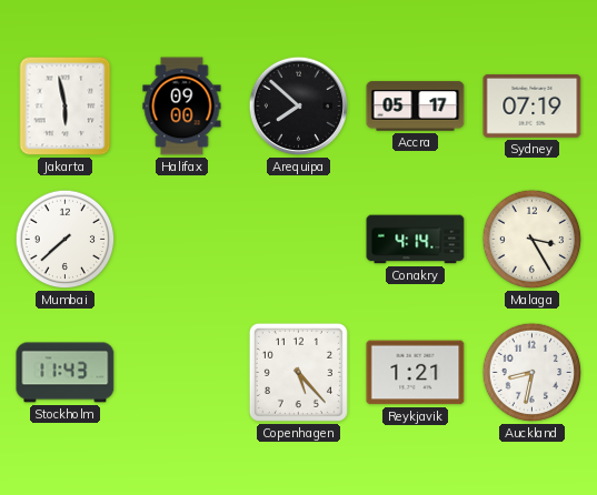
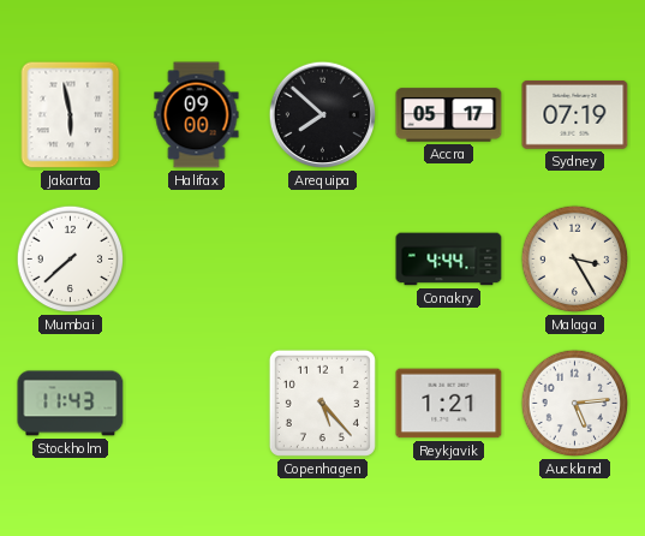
Conakry: 4:14 -> 4:44 (449, 260)
Auckland: 8:32 -> 5:14 (575, 404)
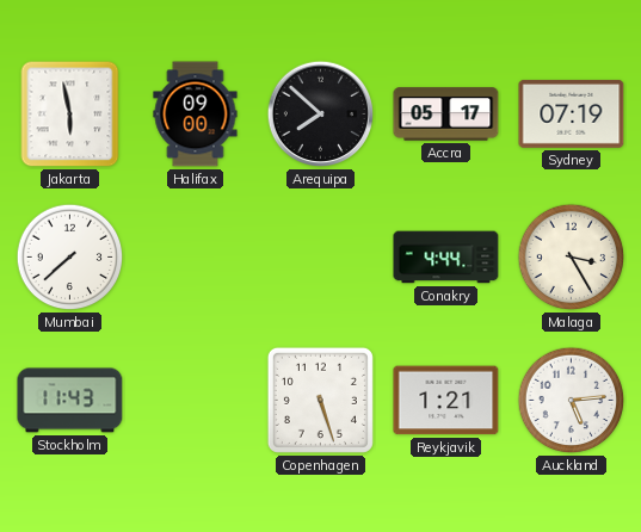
Copenhagen: 5:23 -> 5:27 (320, 400)
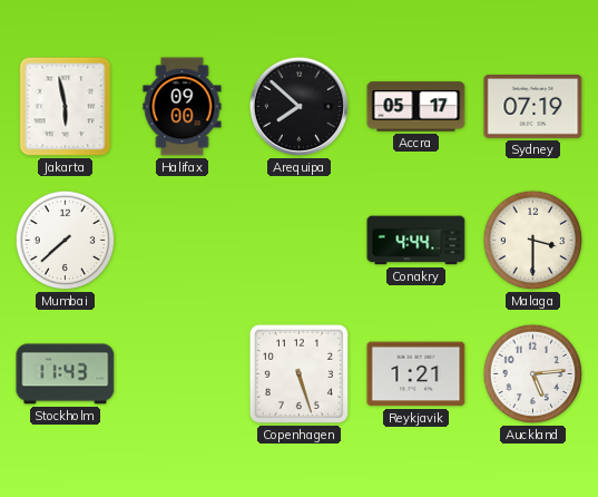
Malaga: 3:25 -> 3:30 (533, 241)
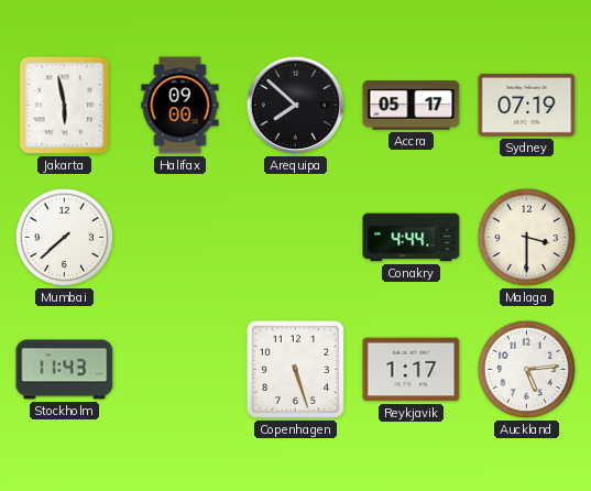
Reykjavik: 1:21 -> 1:17 (412, 370)
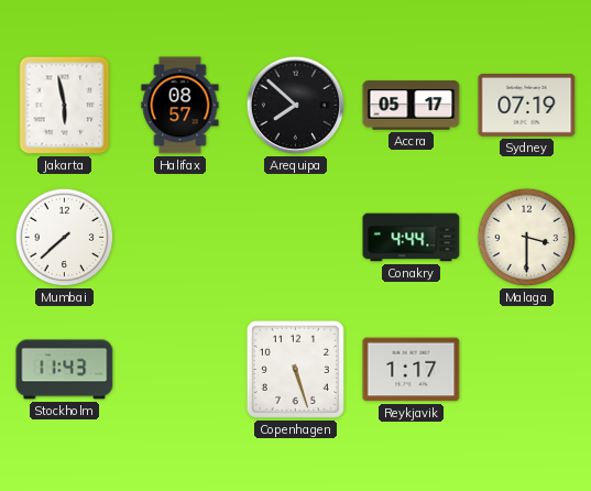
Halifax: 09:00 -> 08:57 (180, 106)
Auckland: 5:14 -> none (527, 370)
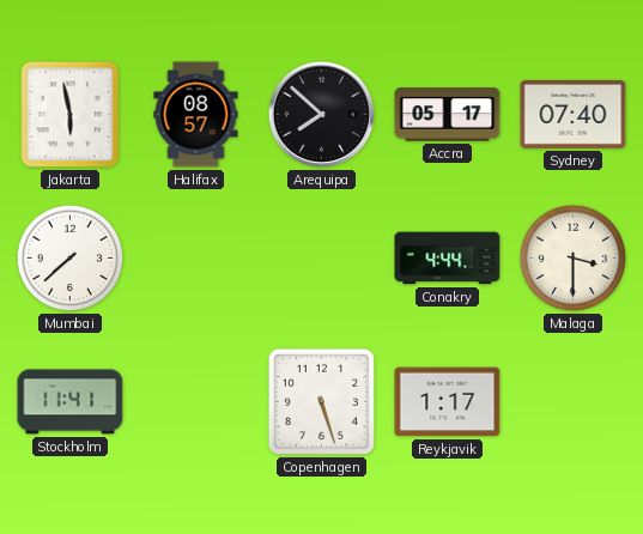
Sydney: 07:19 -> 07:40 (574, 115)
Stockholm: 11:43 -> 11:41 (71, 402)
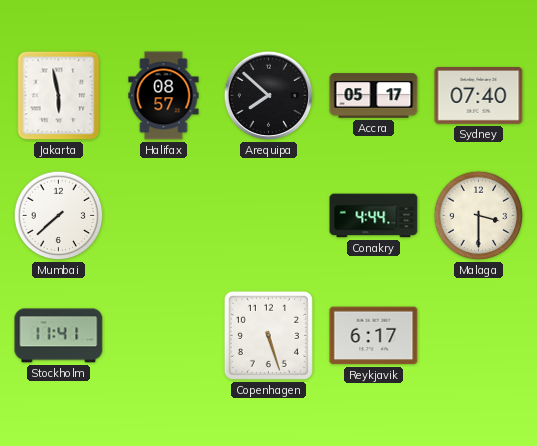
Reykjavik: 1:17 -> 6:17 (374, 336)
